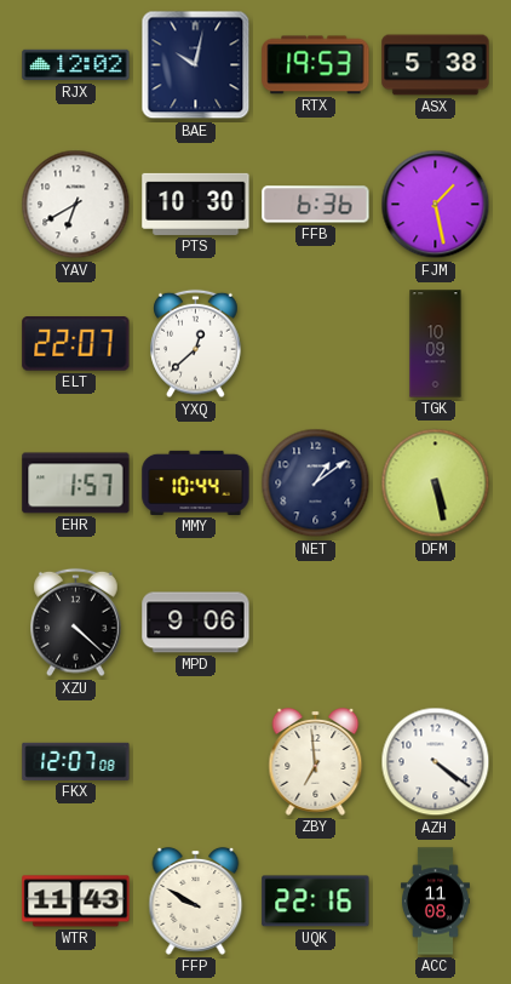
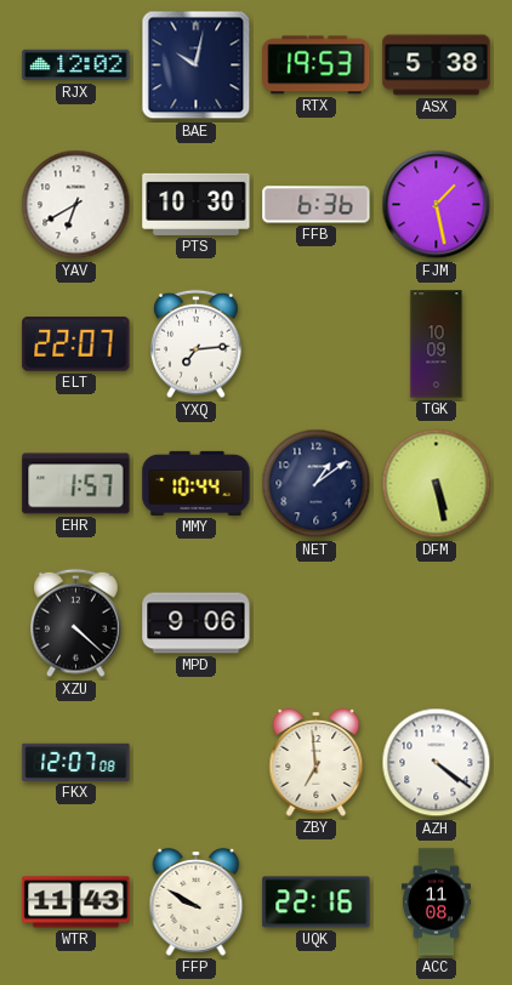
YXQ: 12:38 -> 7:14 (197, 345)
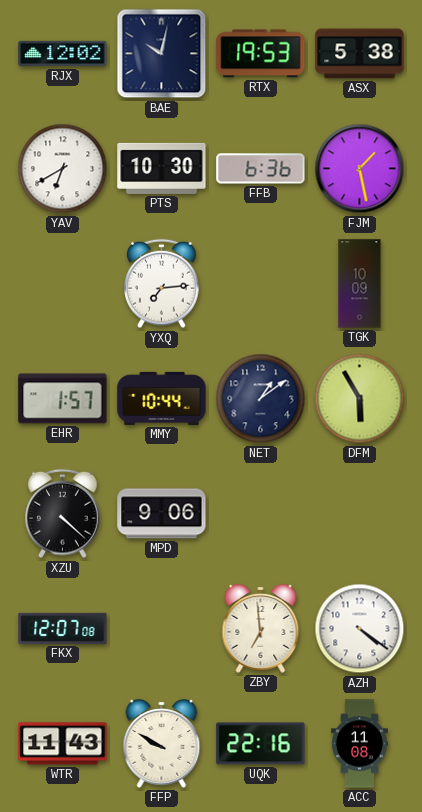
ELT: 22:07 -> none (76, 345)
DFM: 5:28 -> 5:55 (360, 399)
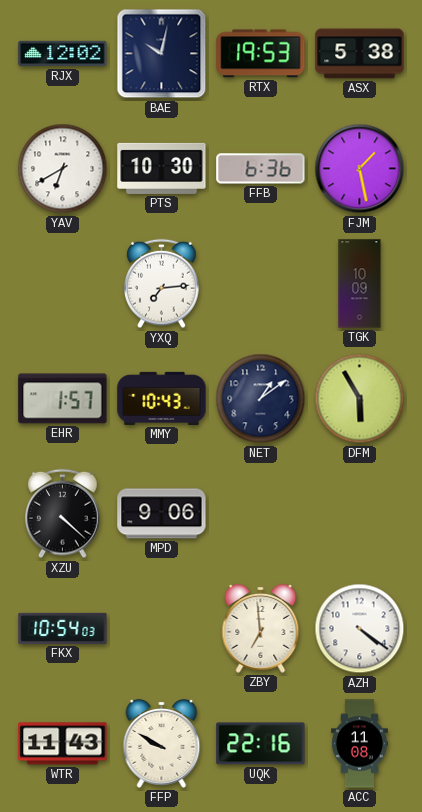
MMY: 10:44 -> 10:43 (162, 398)
FKX: 12:07 -> 10:54 (63, 628)
